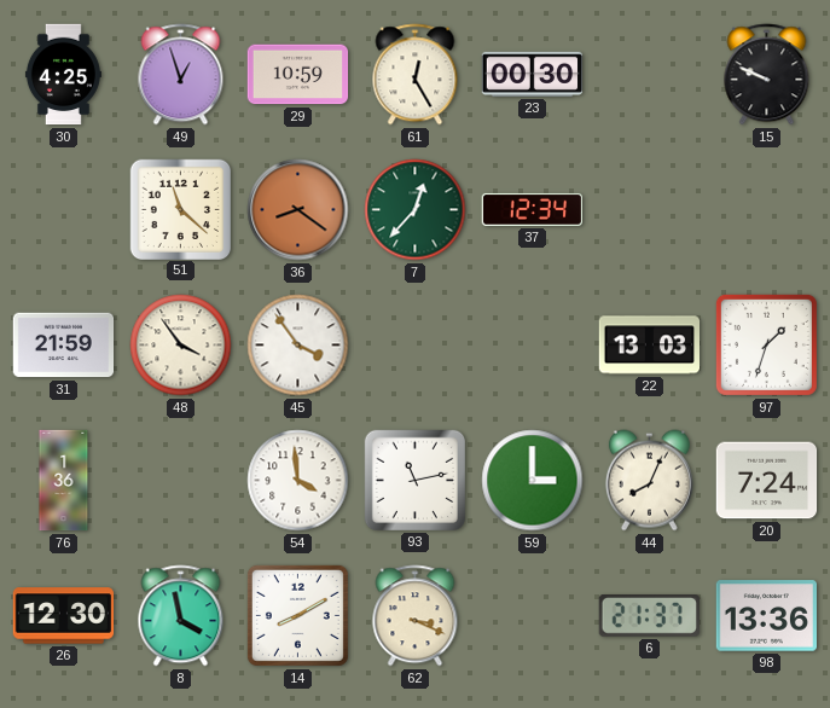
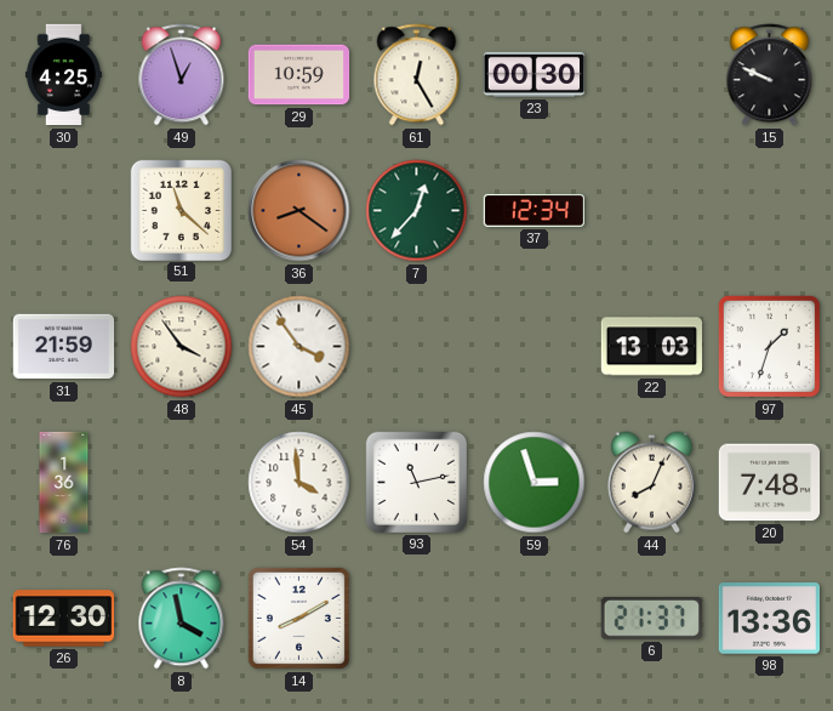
59: 3:00 -> 2:57 (535, 483)
20: 7:24 -> 7:48 (770, 483)
62: 3:19 -> none (416, 616)
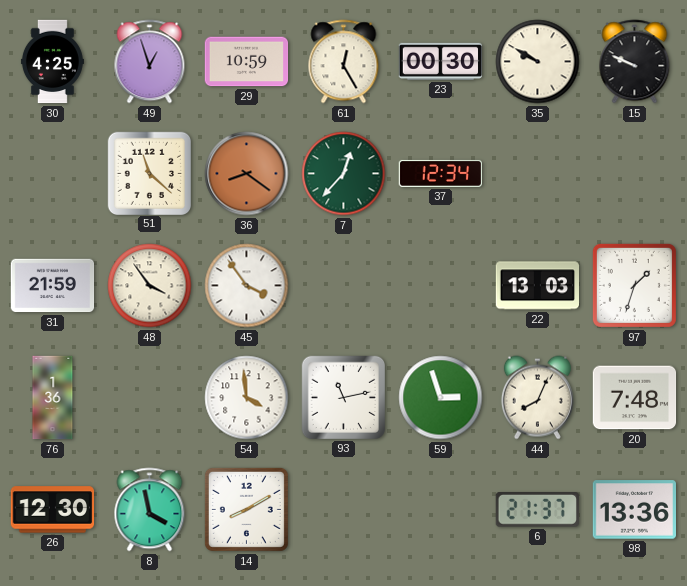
35: none -> 9:50 (538, 62)
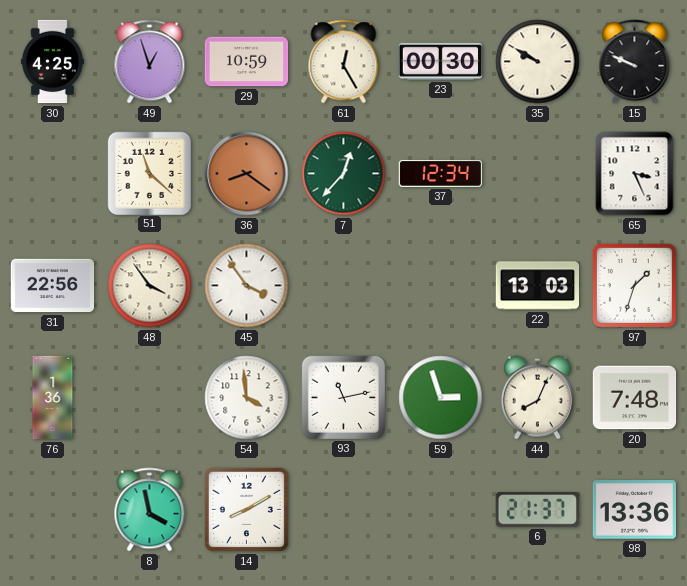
65: none -> 3:26 (635, 174)
31: 21:59 -> 22:56 (53, 286)
26: 12:30 -> none (53, 510)
